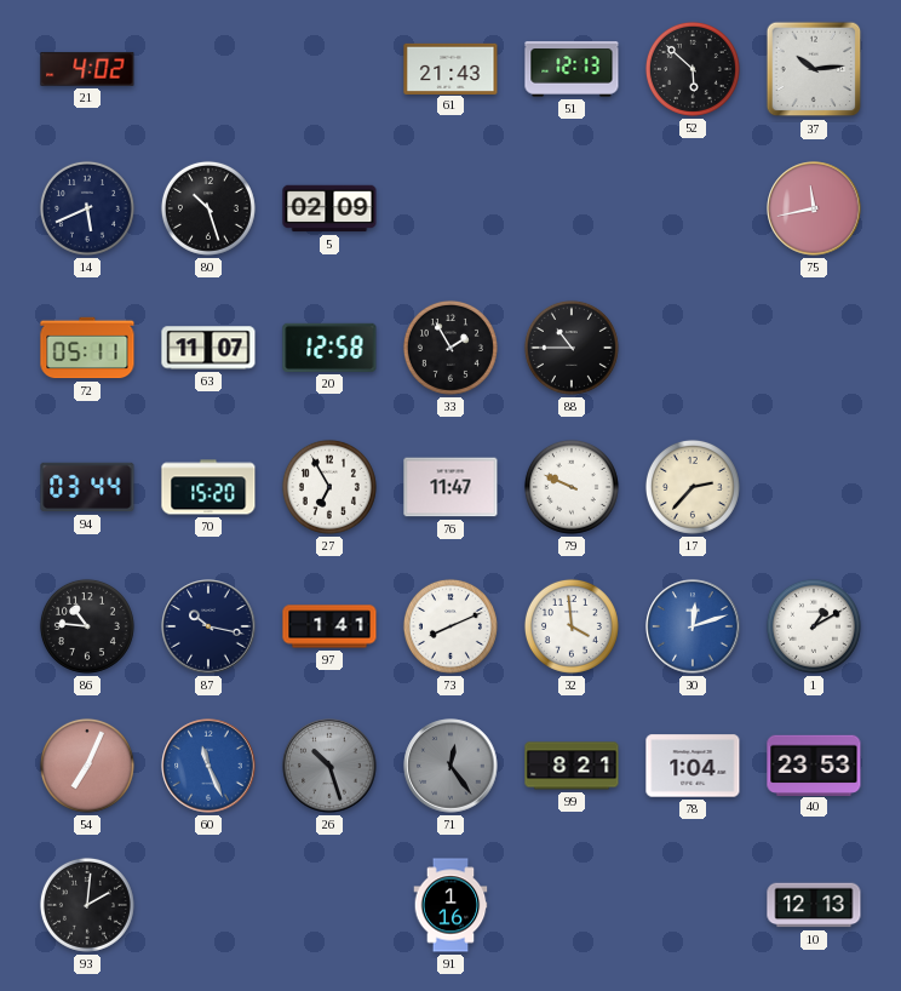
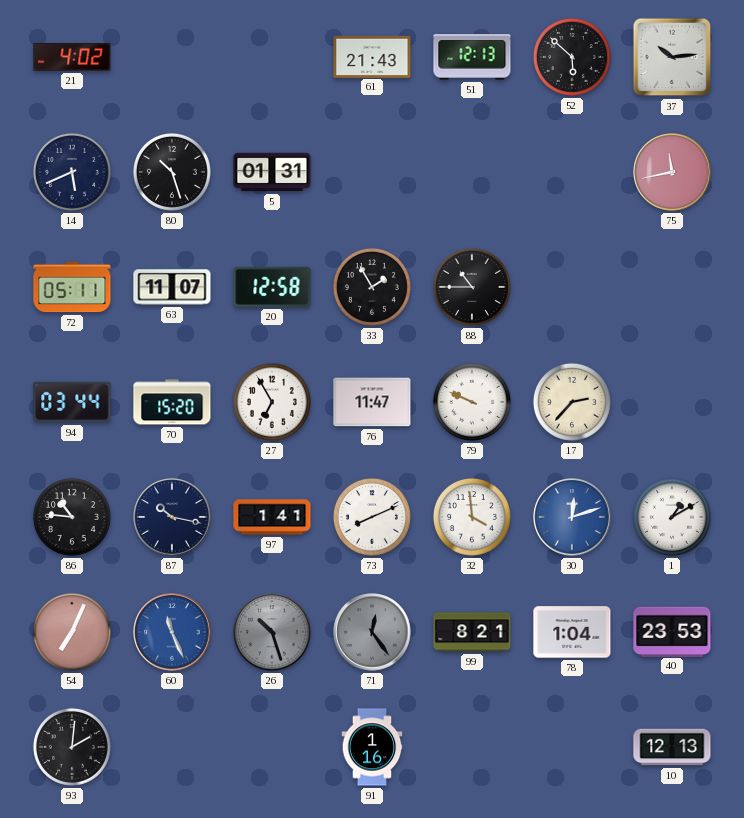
5: 02:09 -> 01:31 (272, 172)
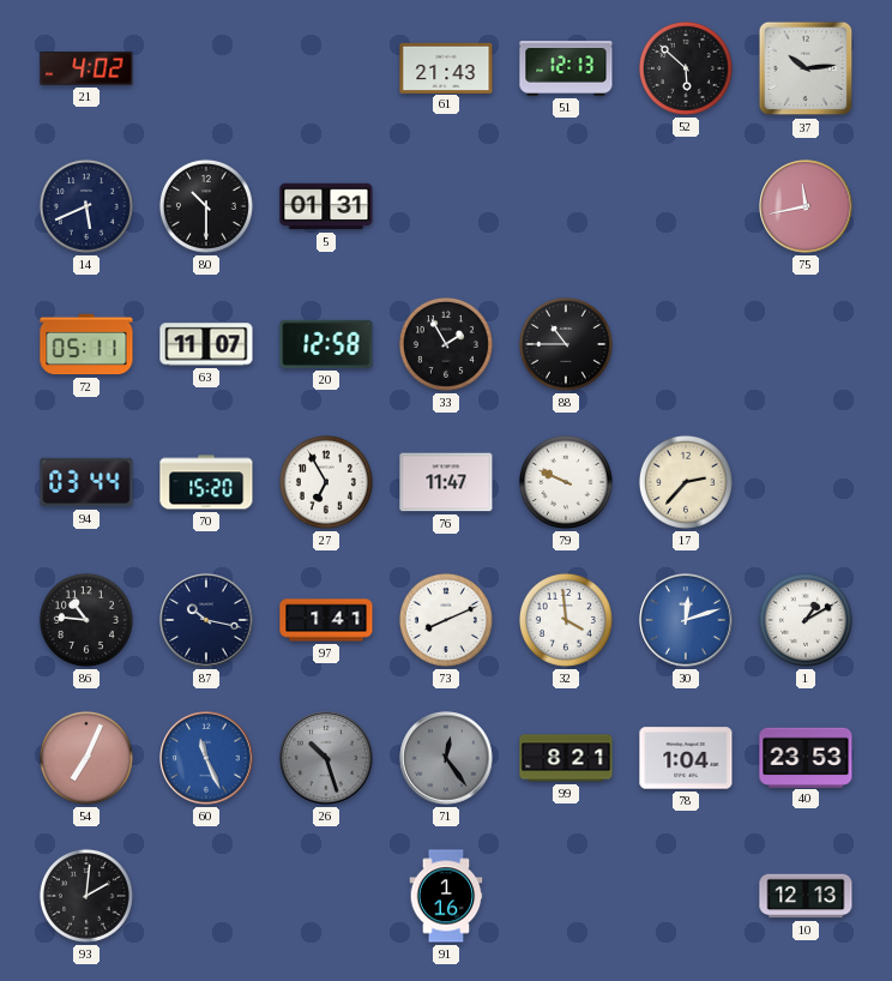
80: 10:27 -> 10:30 (206, 206)
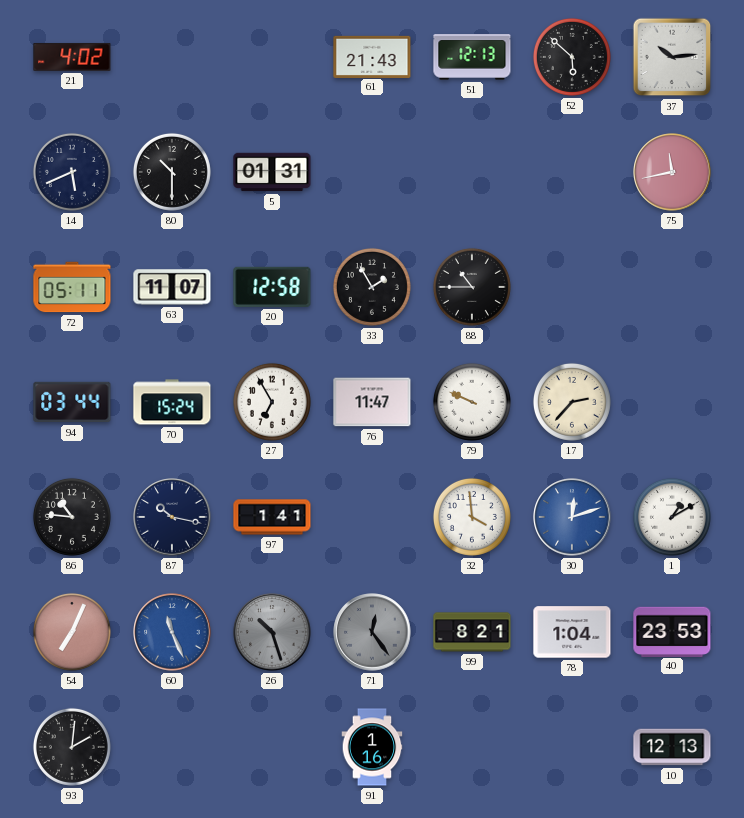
70: 15:20 -> 15:24 (172, 402)
73: 8:11 -> none (446, 620)
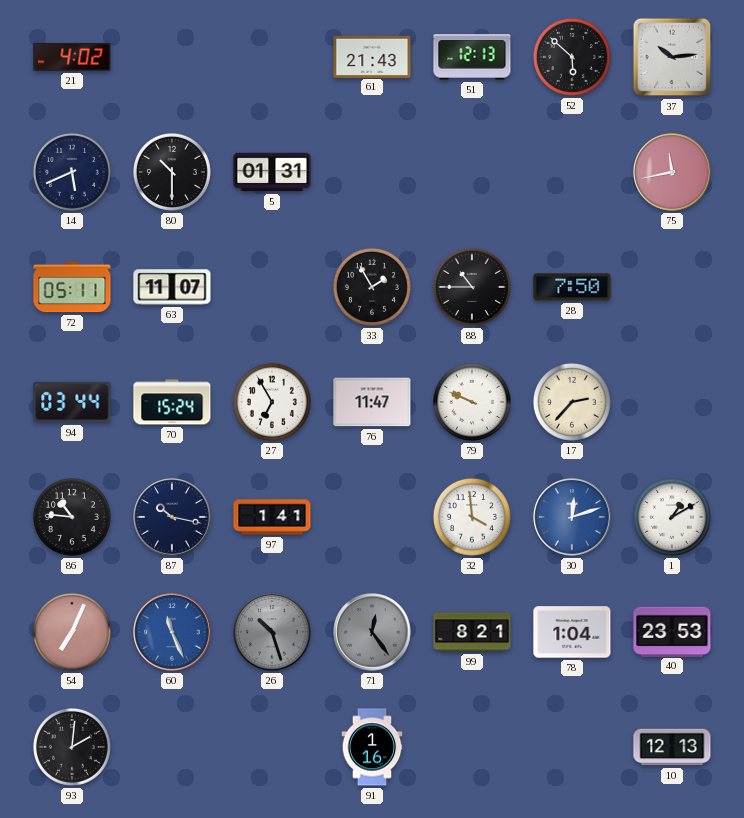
20: 12:58 -> none (272, 287)
28: none -> 7:50 (572, 287)
